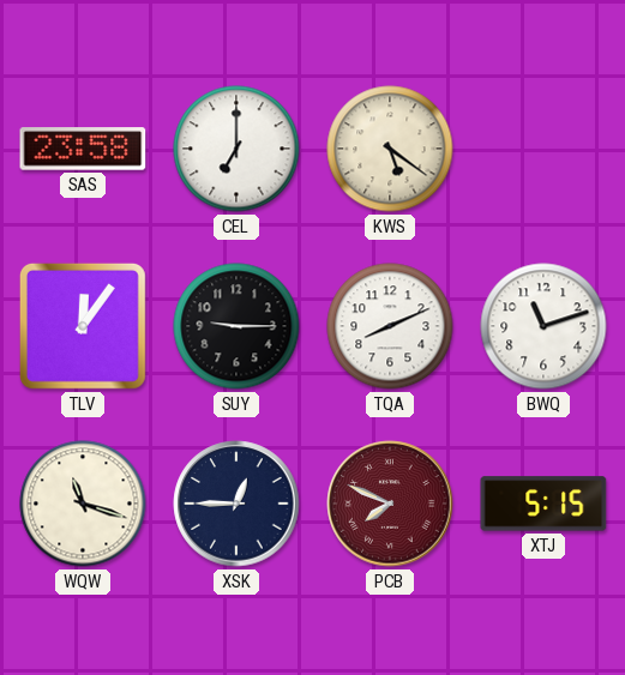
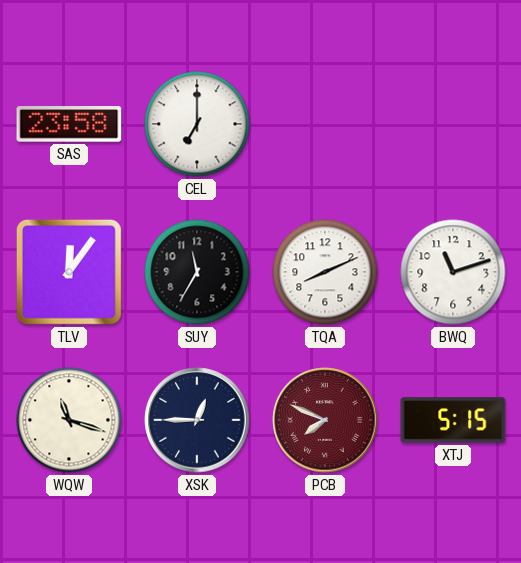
KWS: 5:21 -> none (390, 149)
SUY: 9:15 -> 11:35 (197, 272)
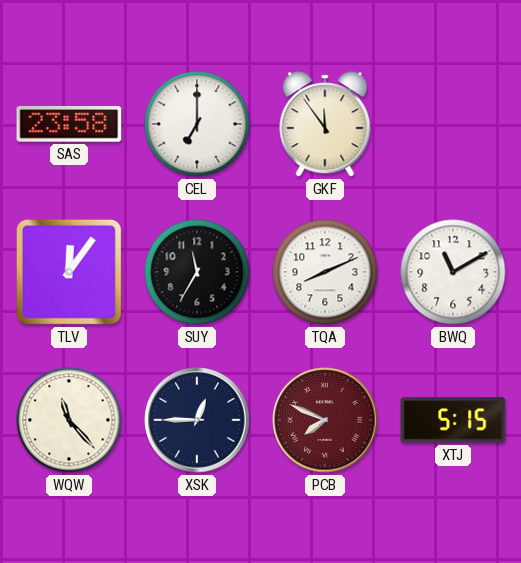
GKF: none -> 11:54 (325, 124)
BWQ: 11:12 -> 11:10 (453, 272)
WQW: 11:18 -> 11:23 (69, 420)
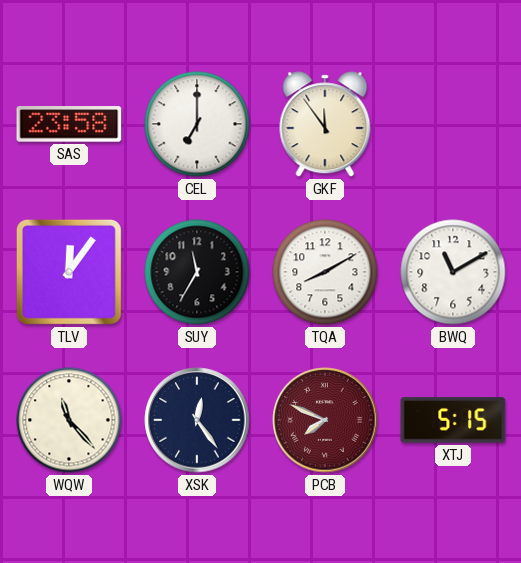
TQA: 8:11 -> 8:10 (325, 272)
XSK: 12:45 -> 12:24 (197, 420)
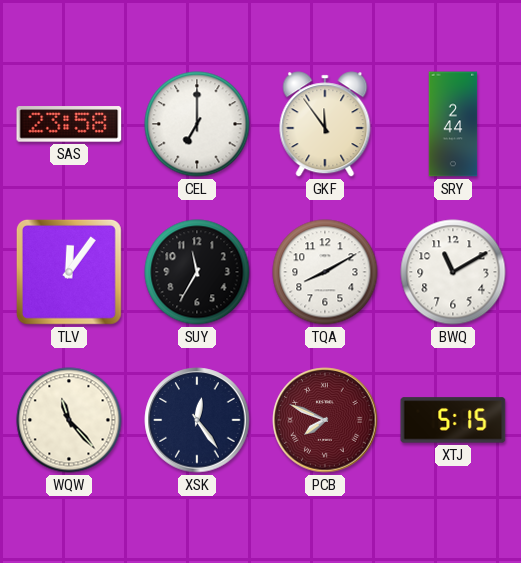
SRY: none -> 2:44 (453, 124)
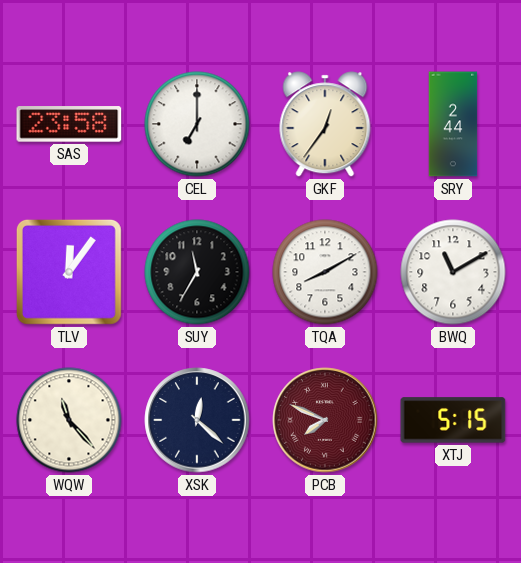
GKF: 11:54 -> 12:36 (325, 124)
XSK: 12:24 -> 12:22 (197, 420)
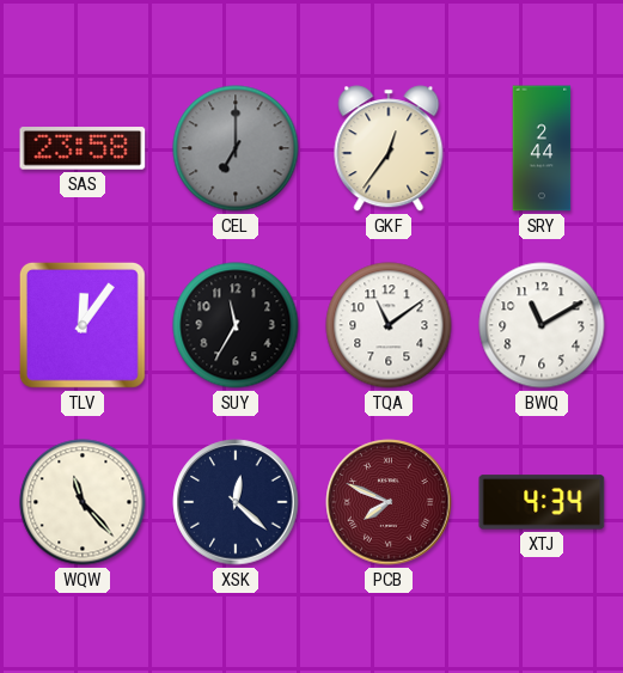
CEL dial: white -> grey (236, 148)
TQA: 8:10 -> 11:09 (389, 325)
XTJ: 5:15 -> 4:34 (542, 502)
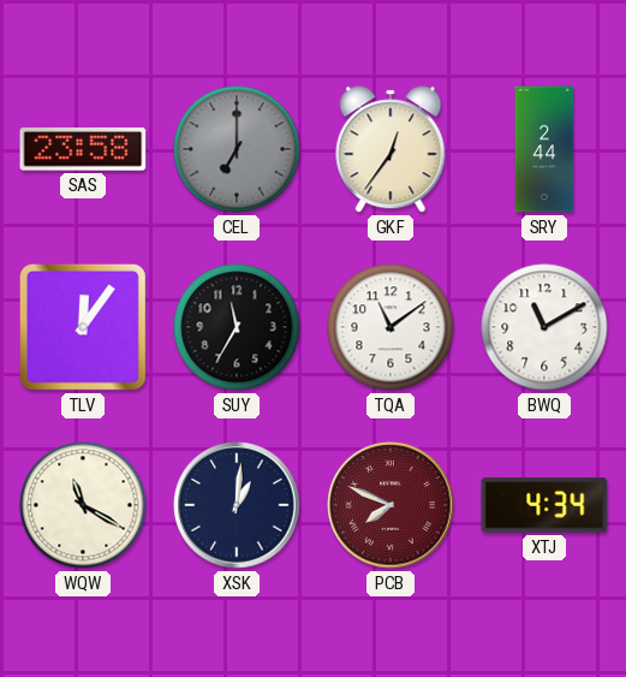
WQW: 11:23 -> 11:20 (83, 505)
XSK: 12:22 -> 1:01 (237, 505)
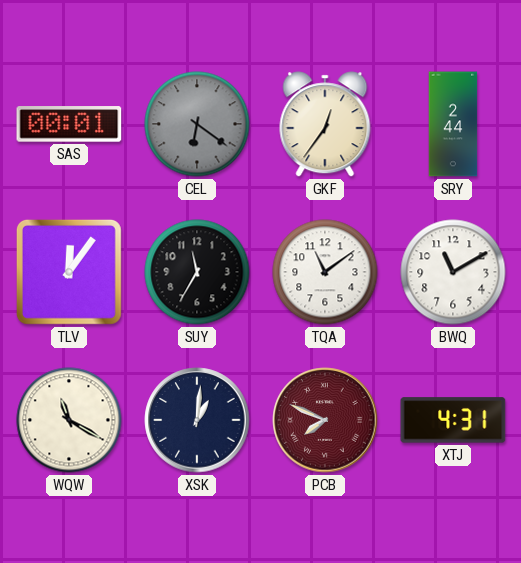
SAS: 23:58 -> 00:01 (69, 124)
CEL: 7:00 -> 6:21 (197, 124)
XTJ: 4:34 -> 4:31 (453, 420)
